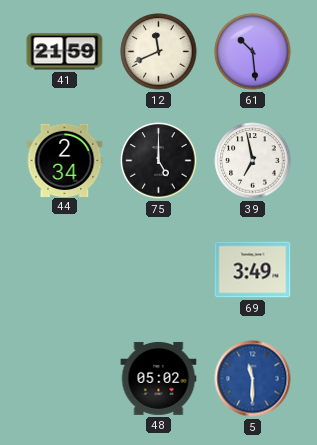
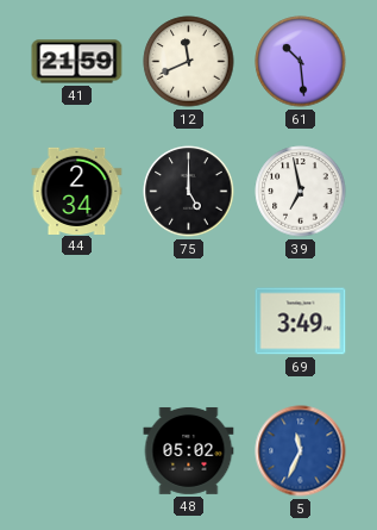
5: 11:30 -> 11:34 (301, 451)
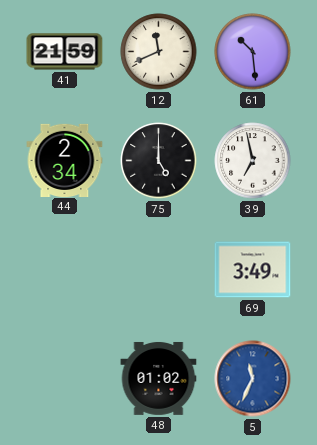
48: 05:02 -> 01:02 (159, 378)
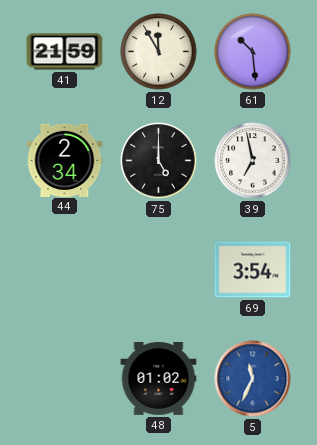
12: 11:41 -> 11:55 (159, 52)
69: 3:49 -> 3:54 (253, 270)
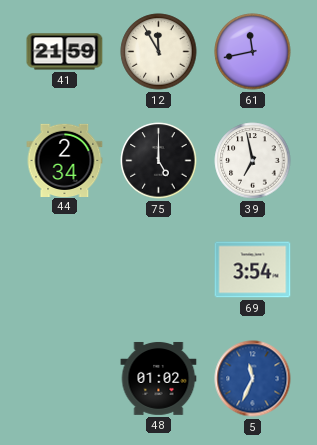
61: 10:29 -> 11:43 (253, 52)
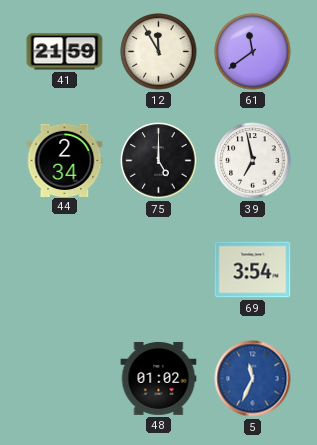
61: 11:43 -> 11:39 (253, 52)
